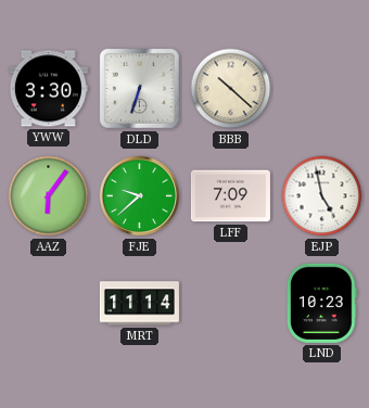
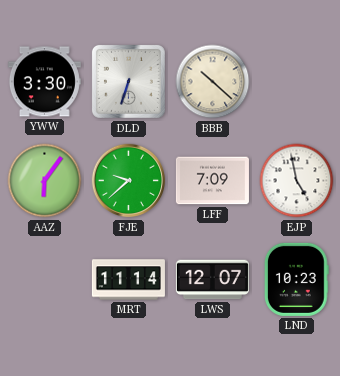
LWS: none -> 12:07 (212, 280)
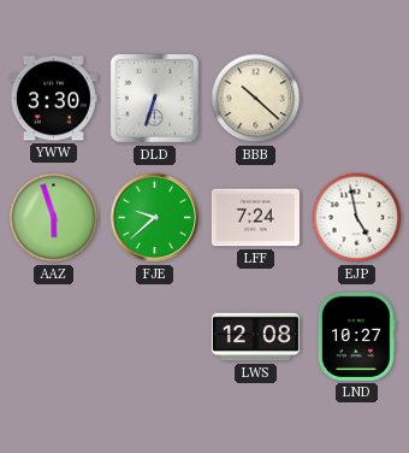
AAZ: 6:06 -> 5:57 (54, 218)
LFF: 7:09 -> 7:24 (255, 218)
MRT: 11:14 -> none (128, 280)
LWS: 12:07 -> 12:08 (255, 337)
LND: 10:23 -> 10:27 (356, 336)
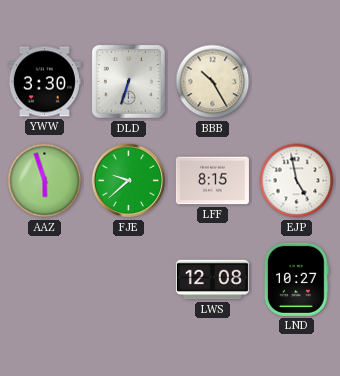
BBB: 10:22 -> 10:25 (213, 82)
LFF: 7:24 -> 8:15 (212, 181)
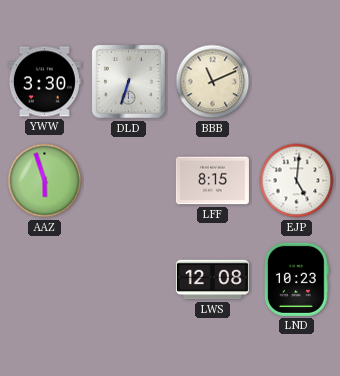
BBB: 10:25 -> 11:11 (213, 82)
FJE: 9:38 -> none (129, 181)
EJP: 4:58 -> 5:01 (297, 181)
LND: 10:27 -> 10:23 (296, 279)
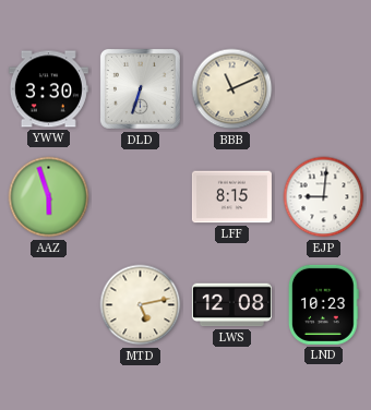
EJP: 5:01 -> 9:01 (324, 197)
MTD: none -> 5:13 (141, 305)
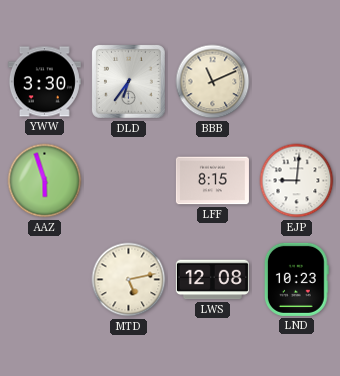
DLD: 6:33 -> 6:36 (128, 81)
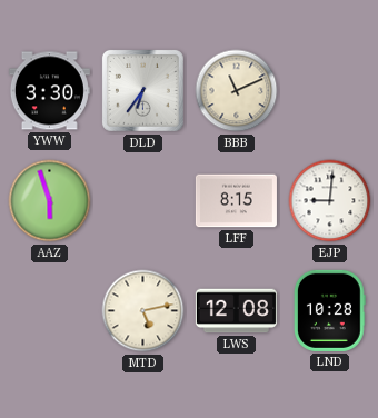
LND: 10:23 -> 10:28 (329, 310)
